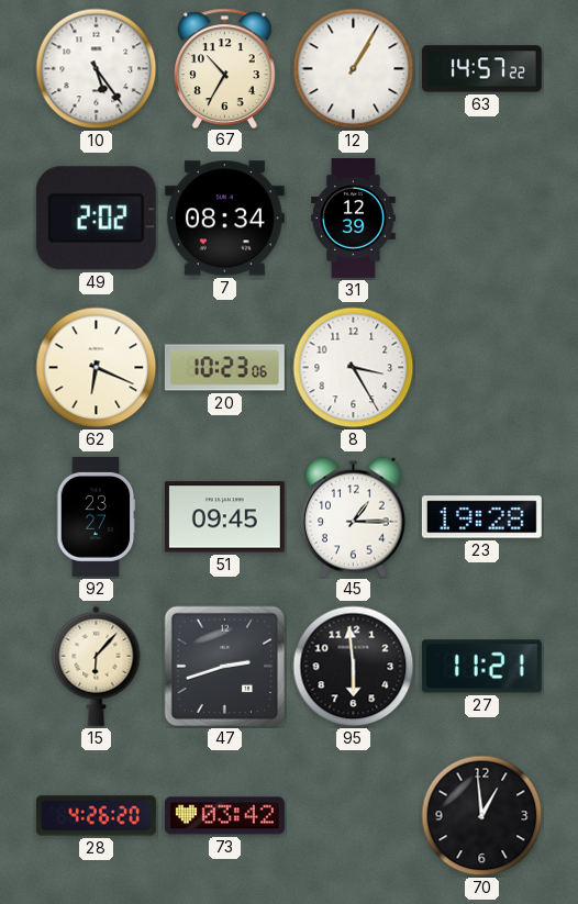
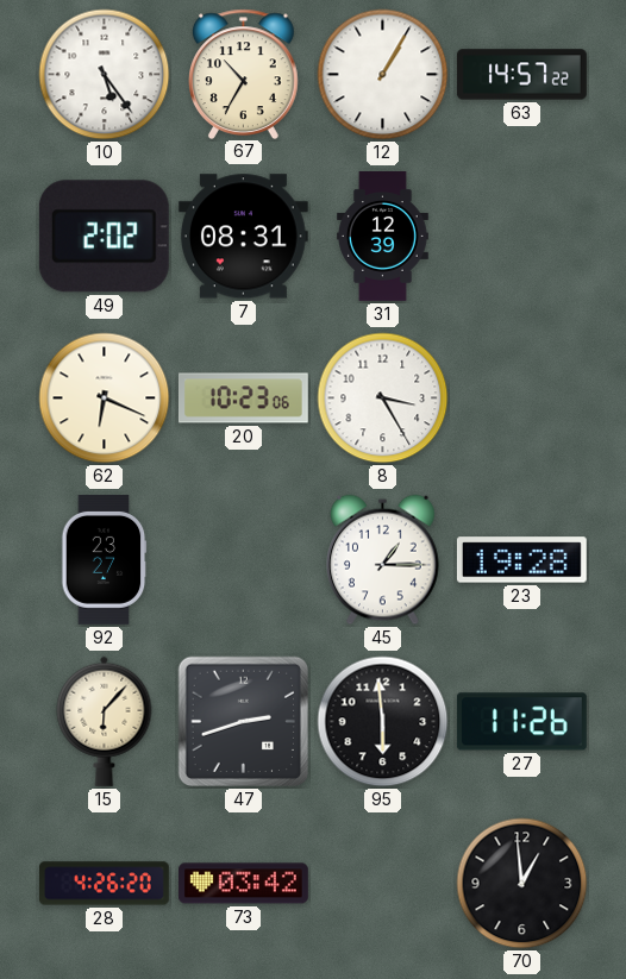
7: 08:34 -> 08:31 (243, 237)
51: 09:45 -> none (224, 517)
27: 11:21 -> 11:26 (521, 722)
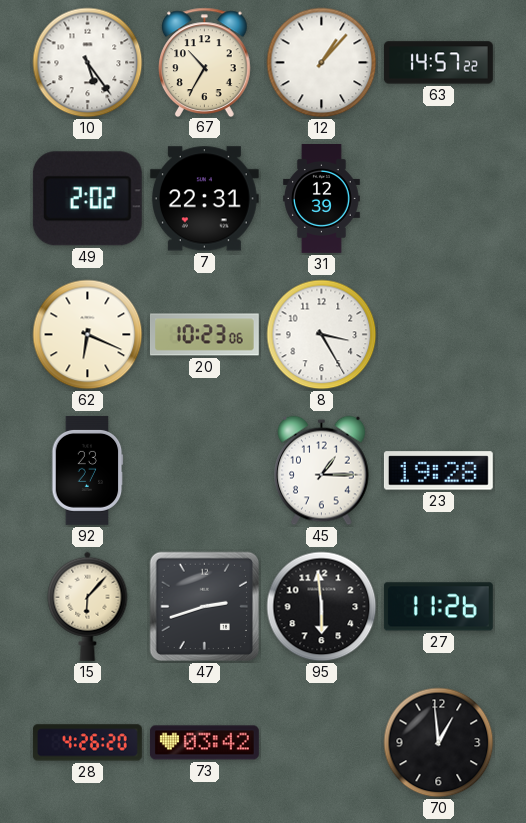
12: 1:05 -> 1:07 (322, 63)
7: 08:31 -> 22:31 (204, 199)
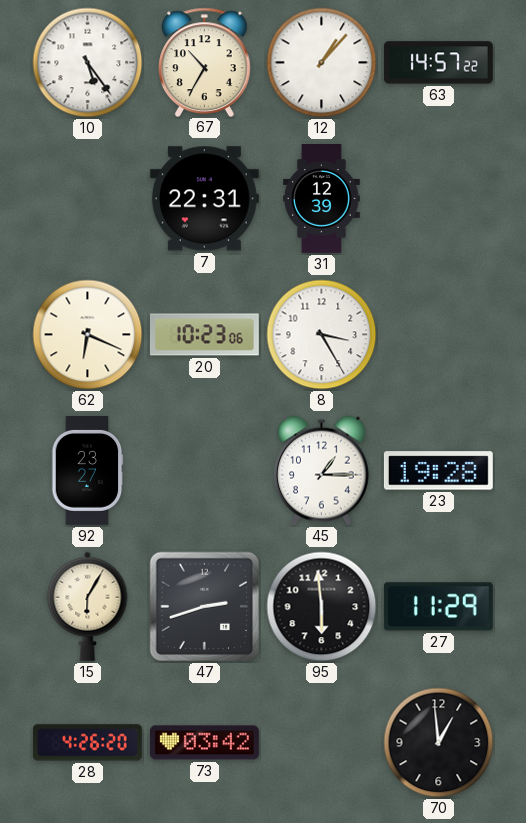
49: 2:02 -> none (87, 199)
15: 6:07 -> 6:05 (88, 606)
27: 11:26 -> 11:29 (438, 607)
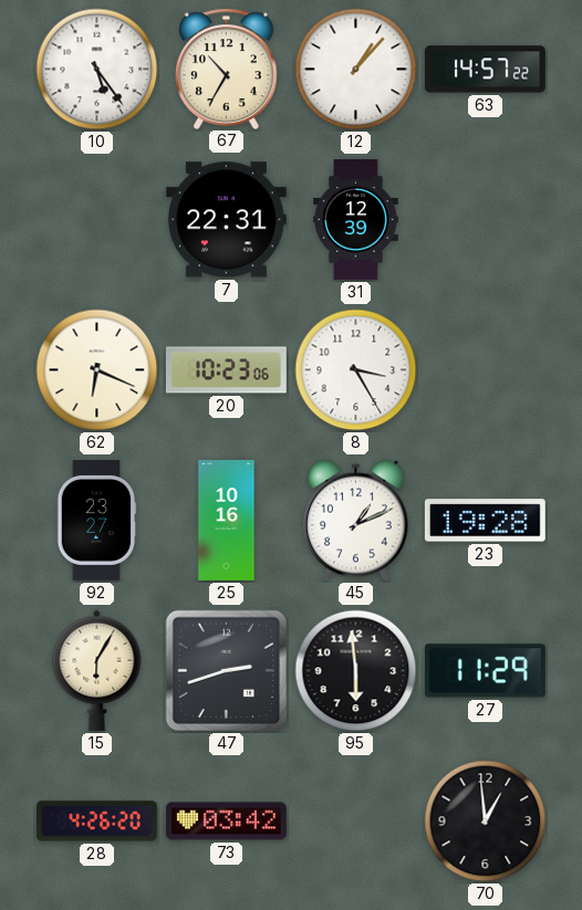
25: none -> 10:16 (227, 521)
45: 1:15 -> 1:11 (356, 521)
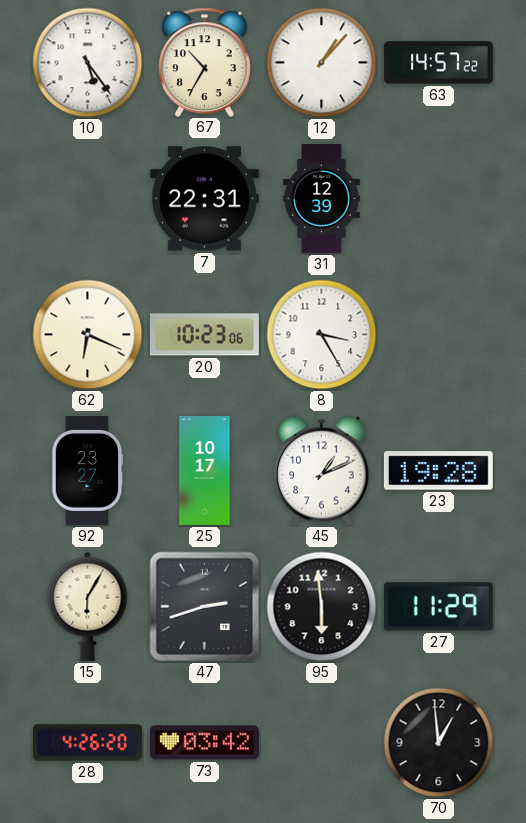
25: 10:16 -> 10:17 (205, 471)
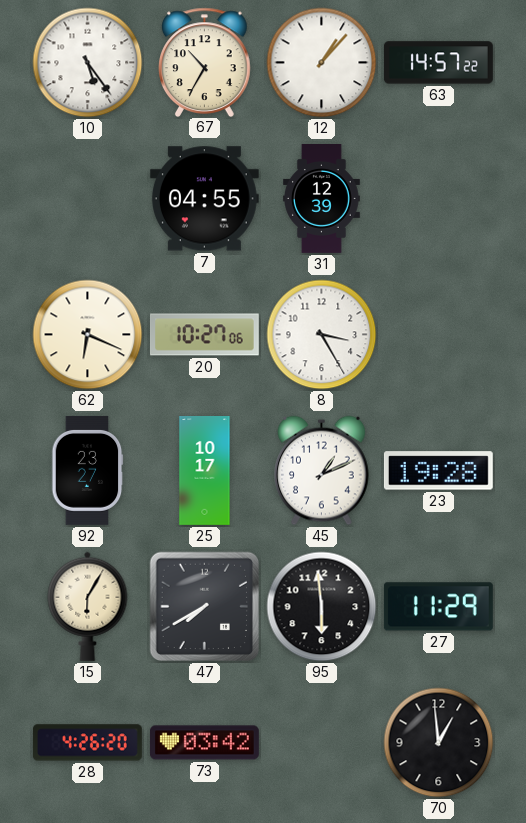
7: 22:31 -> 04:55 (204, 199)
20: 10:23 -> 10:27 (204, 335)
47: 2:42 -> 7:40 (205, 607)
